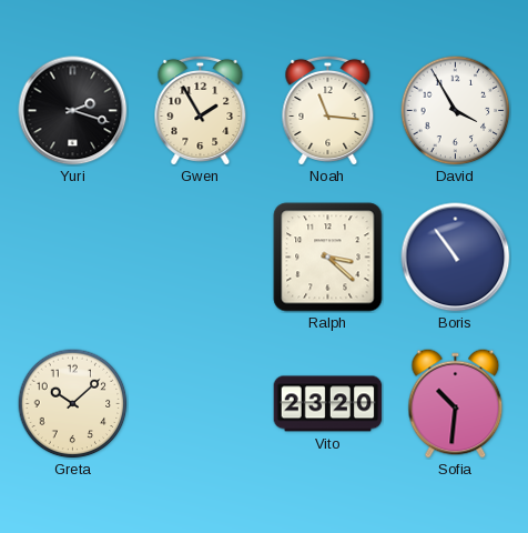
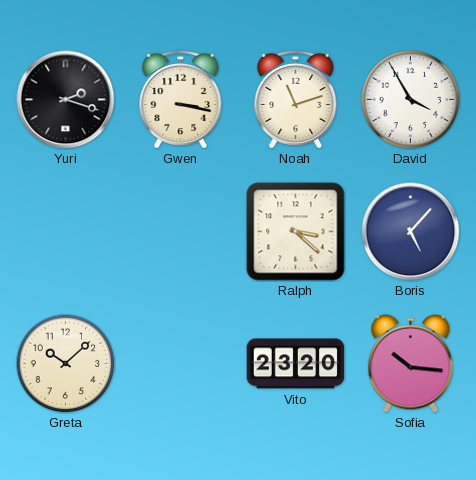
Gwen: 1:55 -> 3:17 (181, 99)
Noah: 11:16 -> 11:12 (296, 99)
Boris: 10:54 -> 5:07 (411, 232)
Sofia: 10:31 -> 10:16 (411, 364)
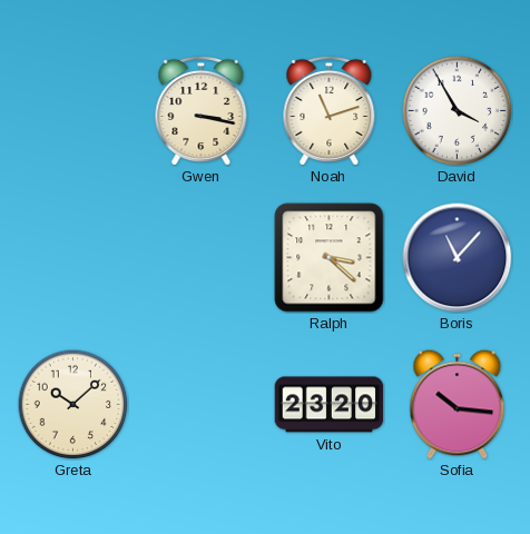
Yuri: 2:18 -> none (66, 100)
Boris: 5:07 -> 11:07 (458, 258)
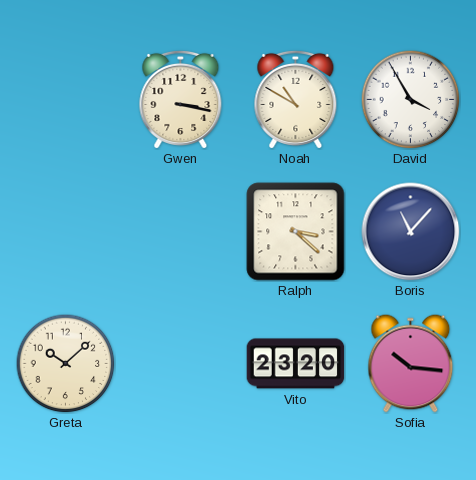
Noah: 11:12 -> 10:50 (296, 99)
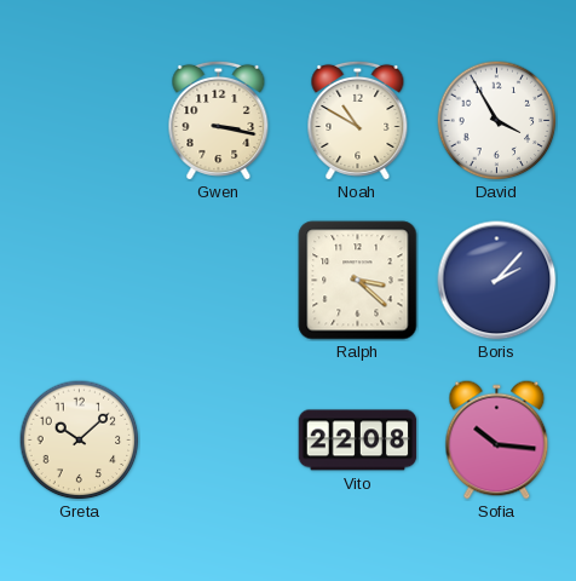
Boris: 11:07 -> 2:07 (497, 281)
Vito: 23:20 -> 22:08 (358, 441)
